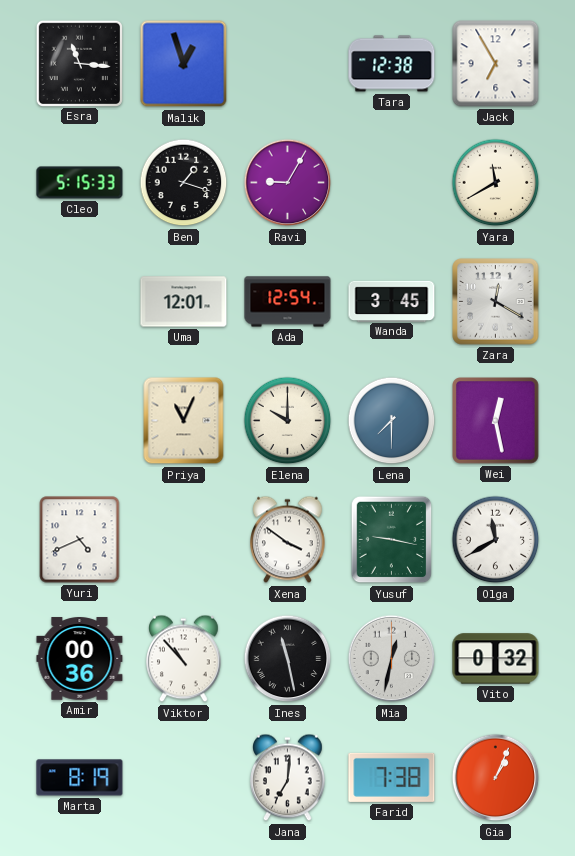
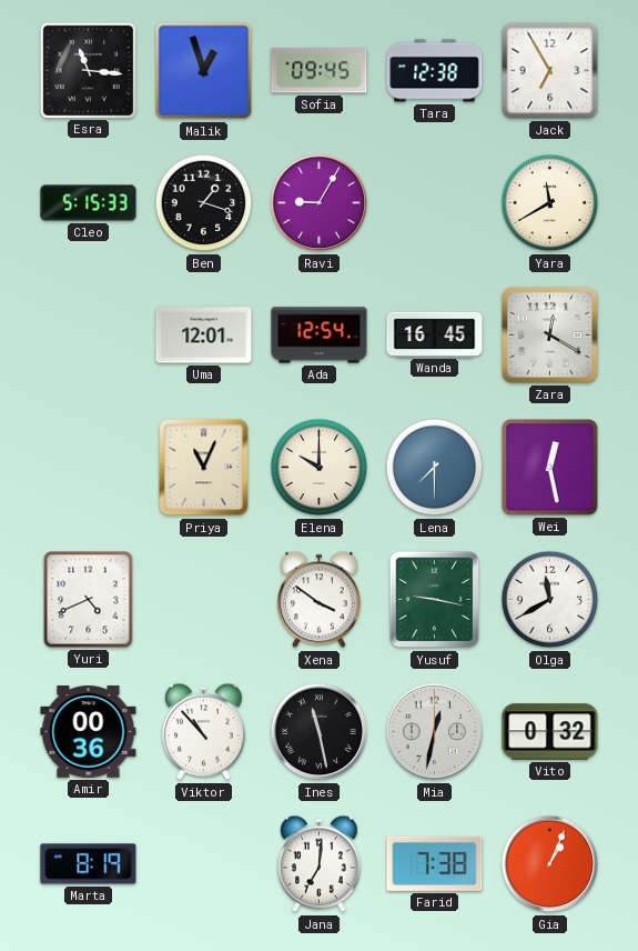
Sofia: none -> 09:45 (320, 71)
Wanda: 3:45 -> 16:45 (435, 334)
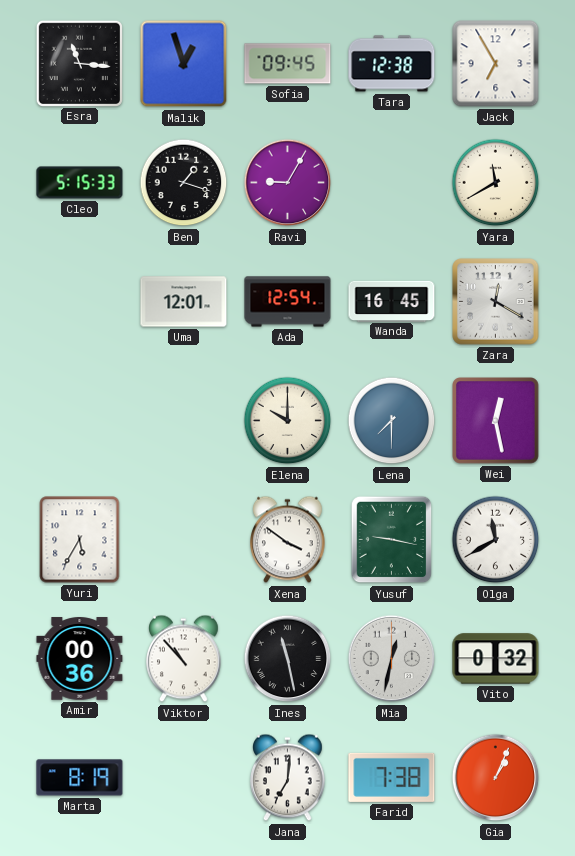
Priya: 11:04 -> none (204, 468)
Yuri: 4:41 -> 5:35 (80, 540)
